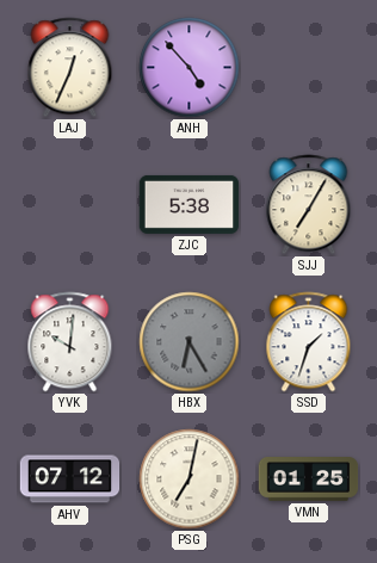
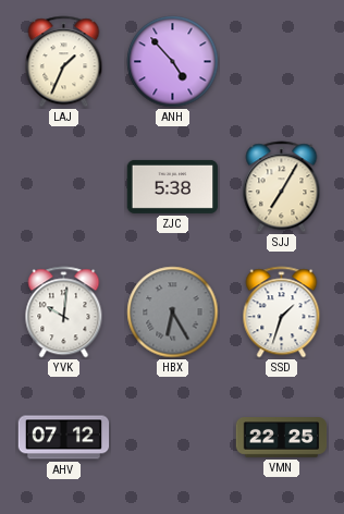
LAJ: 12:34 -> 1:34 (64, 62)
PSG: 7:02 -> none (190, 480)
VMN: 01:25 -> 22:25 (282, 438)
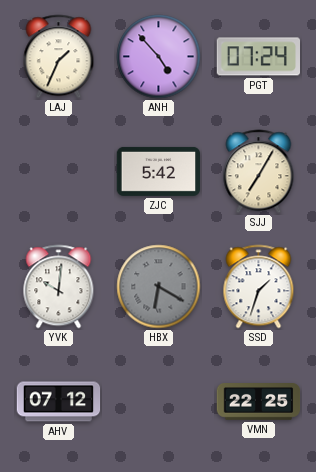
PGT: none -> 07:24 (258, 57)
ZJC: 5:38 -> 5:42 (159, 171)
HBX: 6:25 -> 6:20 (159, 287)
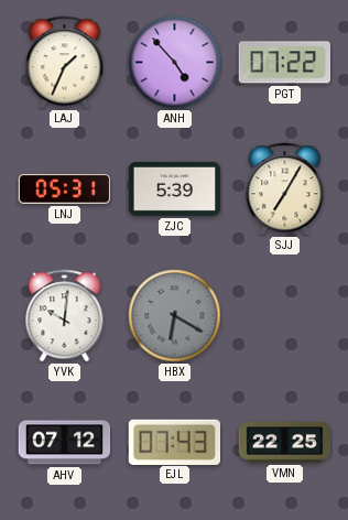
PGT: 07:24 -> 07:22 (284, 63)
LNJ: none -> 05:31 (65, 189)
ZJC: 5:42 -> 5:39 (175, 188)
SSD: 1:33 -> none (259, 287)
EJL: none -> 07:43 (174, 442)
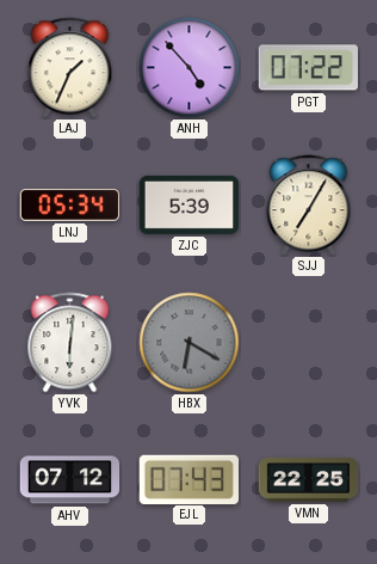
LNJ: 05:31 -> 05:34 (70, 206)
YVK: 10:01 -> 6:01 (70, 343)
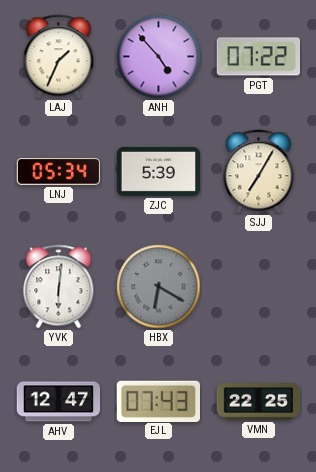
AHV: 07:12 -> 12:47 (59, 402)
